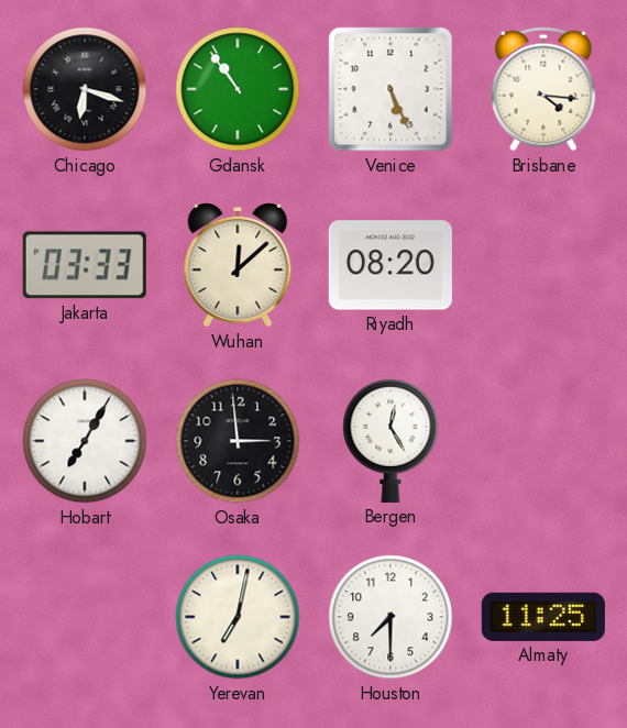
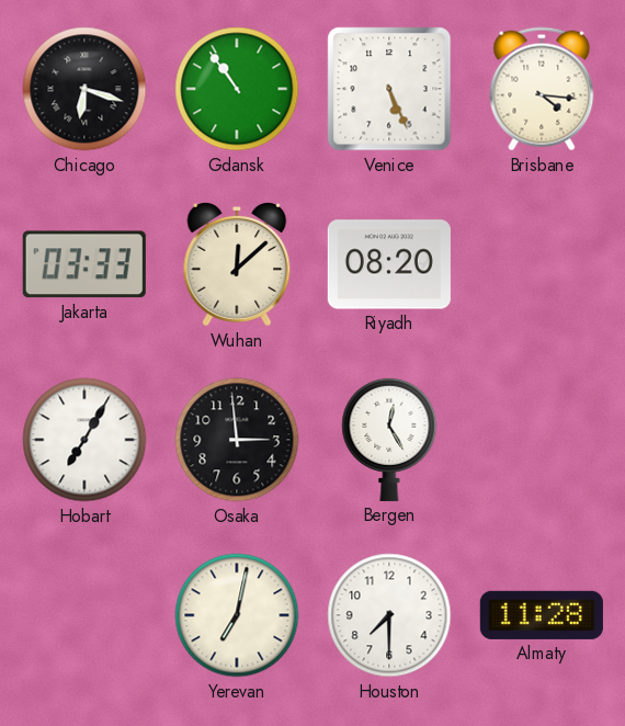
Almaty: 11:25 -> 11:28 (542, 615)
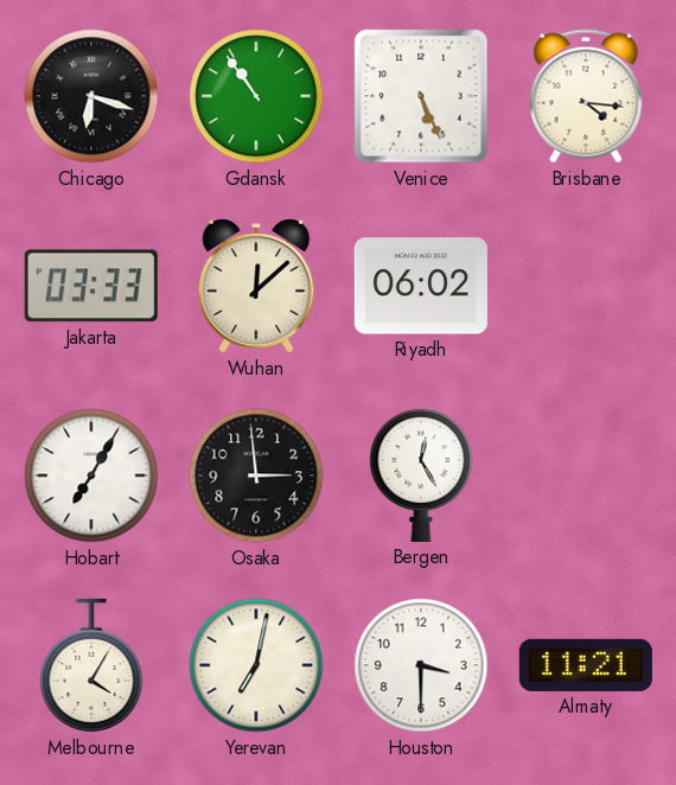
Riyadh: 08:20 -> 06:02 (421, 286)
Melbourne: none -> 4:05 (91, 665)
Houston: 7:30 -> 3:30 (421, 665)
Almaty: 11:28 -> 11:21 (586, 665)
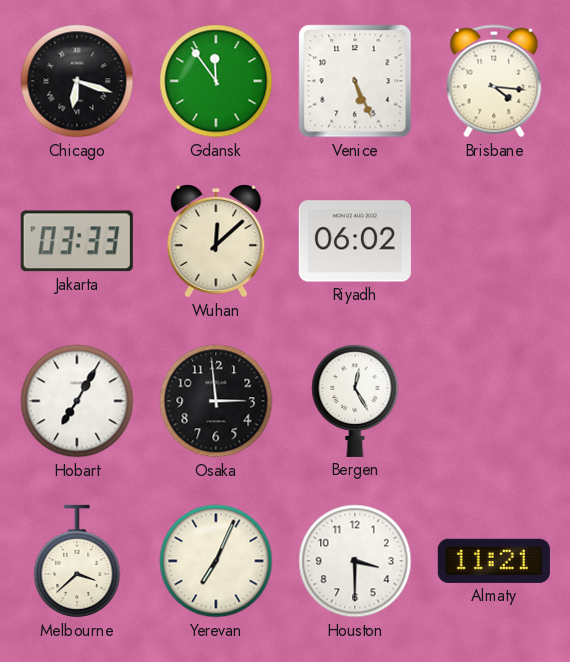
Gdansk: 10:54 -> 11:54 (216, 81)
Melbourne: 4:05 -> 3:38 (77, 561)
Yerevan: 7:02 -> 7:04 (216, 561)
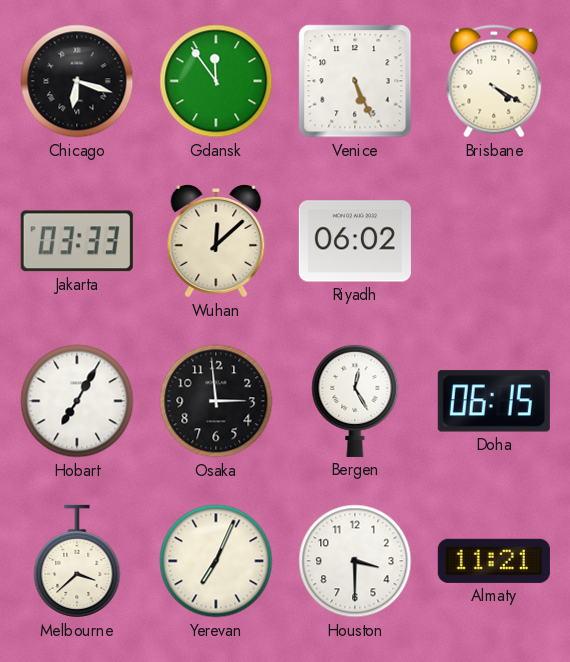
Brisbane: 4:16 -> 4:20 (494, 81)
Doha: none -> 06:15 (494, 401)
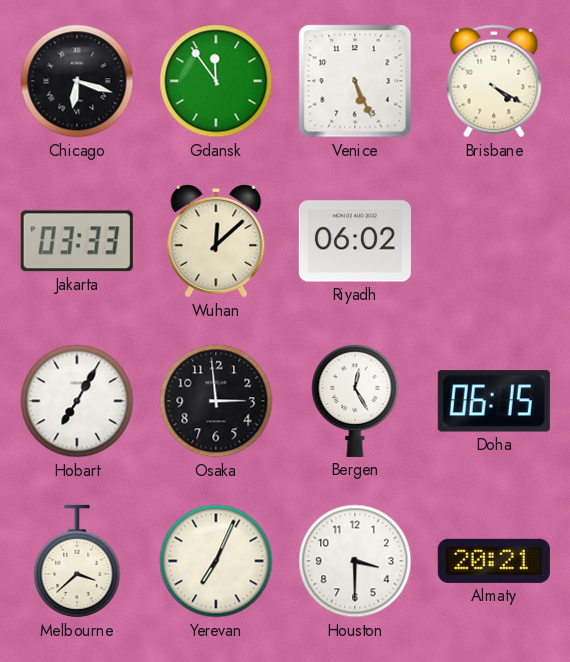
Almaty: 11:21 -> 20:21 (494, 561)
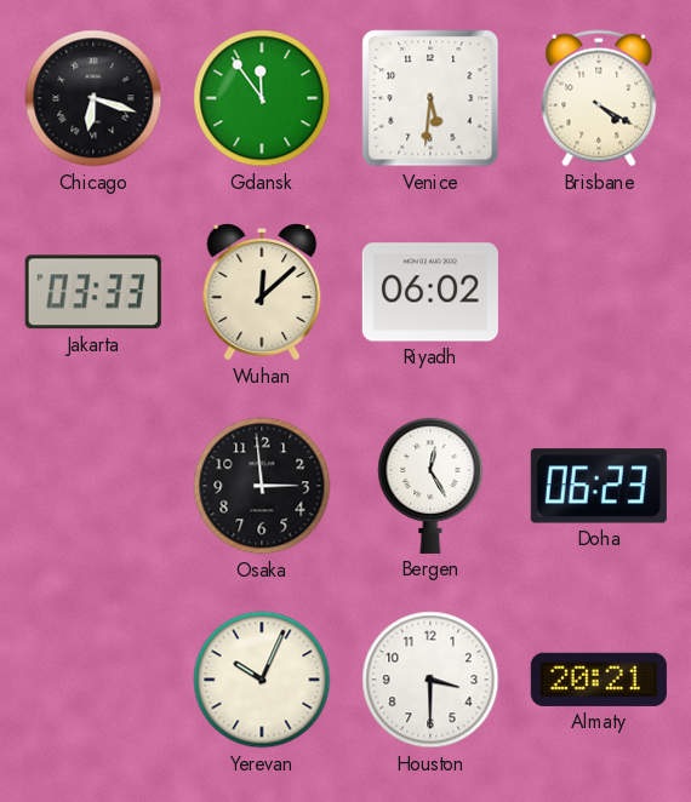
Venice: 5:26 -> 5:31 (430, 98)
Hobart: 7:05 -> none (77, 401)
Doha: 06:15 -> 06:23 (599, 486)
Melbourne: 3:38 -> none (77, 561)
Yerevan: 7:04 -> 10:04 (262, 680)
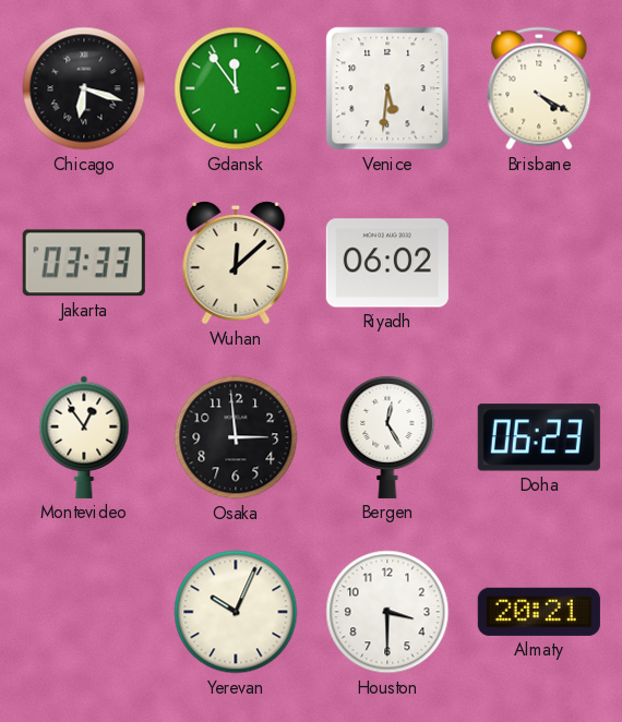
Montevideo: none -> 12:54 (84, 437)
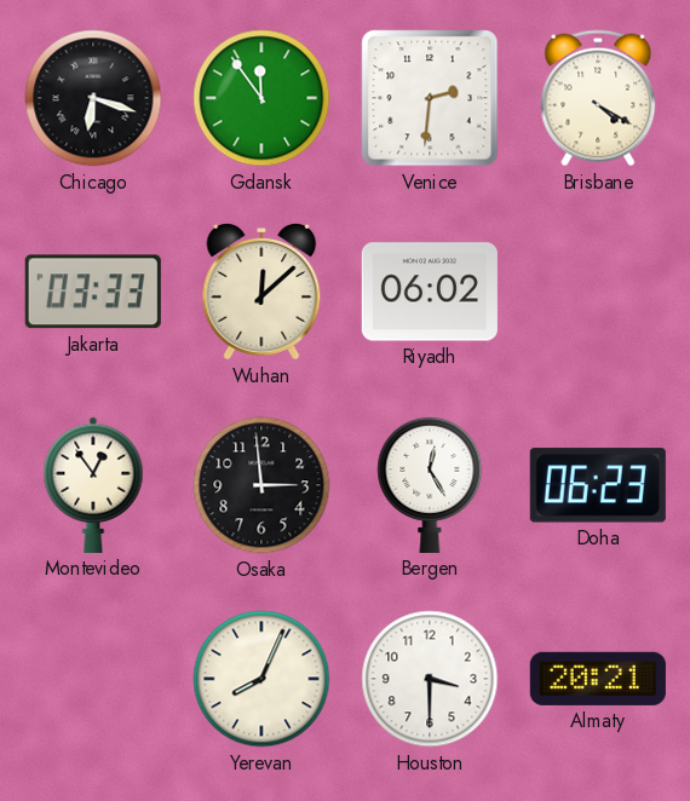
Venice: 5:31 -> 2:31 (430, 98)
Yerevan: 10:04 -> 8:04 (261, 679)
